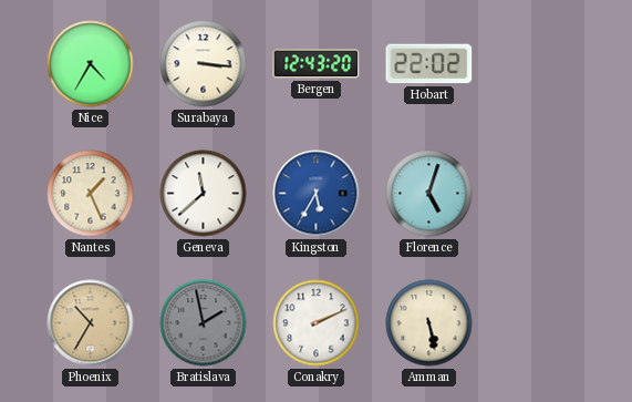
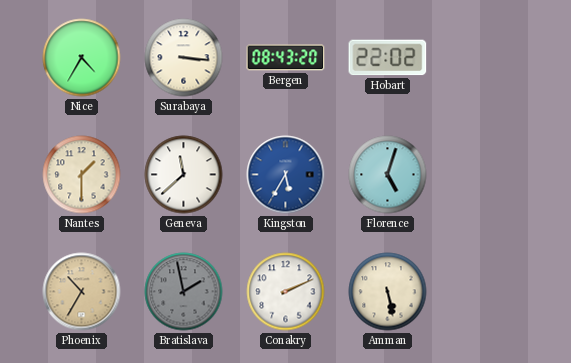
Bergen: 12:43 -> 08:43 (286, 58)
Nantes: 1:26 -> 1:30 (82, 175)
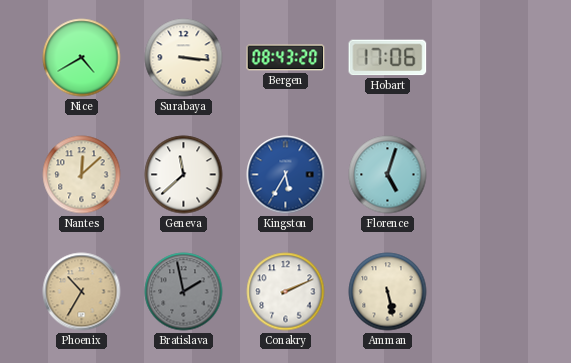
Nice: 4:35 -> 4:40 (82, 58)
Hobart: 22:02 -> 17:06 (388, 58)
Nantes: 1:30 -> 12:08 (82, 175)
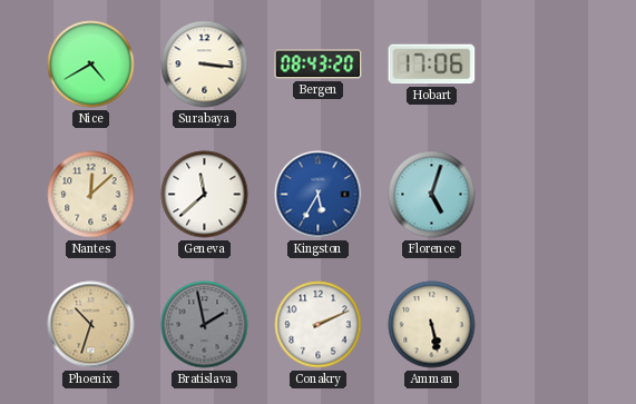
Phoenix: 10:35 -> 10:33 (91, 325)
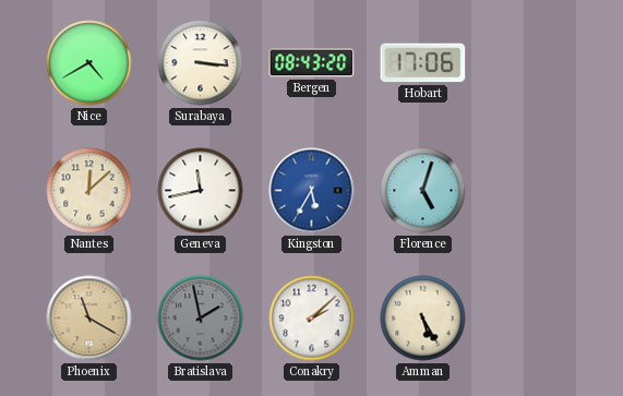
Geneva: 11:38 -> 11:43 (201, 191)
Phoenix: 10:33 -> 11:20 (89, 319)
Conakry: 2:11 -> 2:08 (312, 319)
Amman: 5:28 -> 5:25 (423, 319)
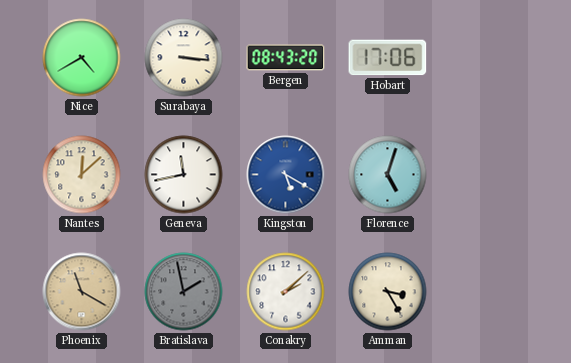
Kingston: 5:35 -> 5:20 (286, 175)
Amman: 5:25 -> 3:25 (388, 292)
